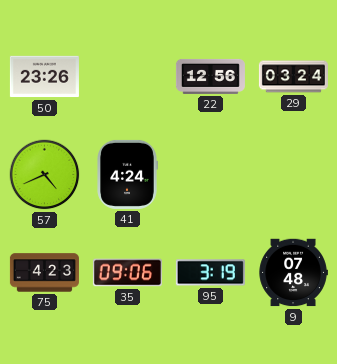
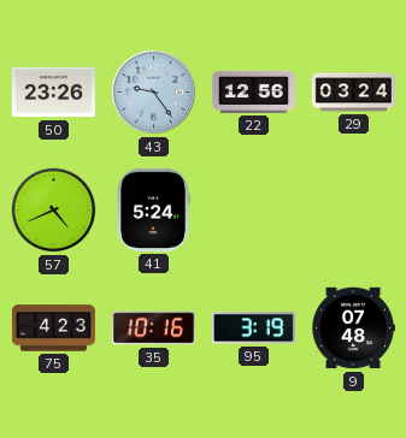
43: none -> 9:24 (153, 91)
41: 4:24 -> 5:24 (153, 209)
35: 09:06 -> 10:16 (153, 328)
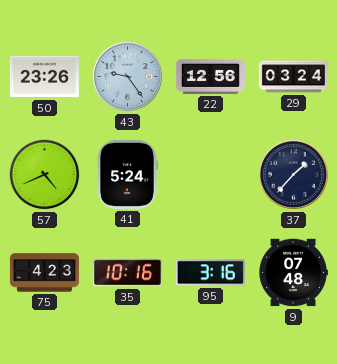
37: none -> 1:37 (293, 174)
95: 3:19 -> 3:16 (210, 273)
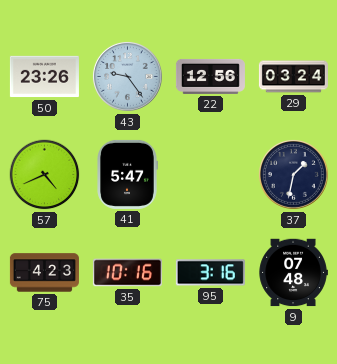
41: 5:24 -> 5:47 (127, 174)
37: 1:37 -> 1:32 (293, 174)
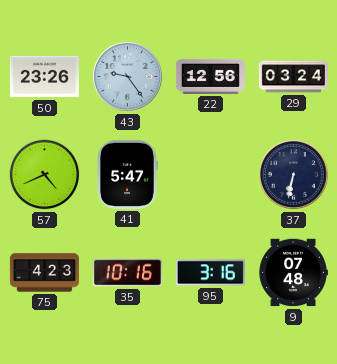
37: 1:32 -> 6:32 (293, 174)
